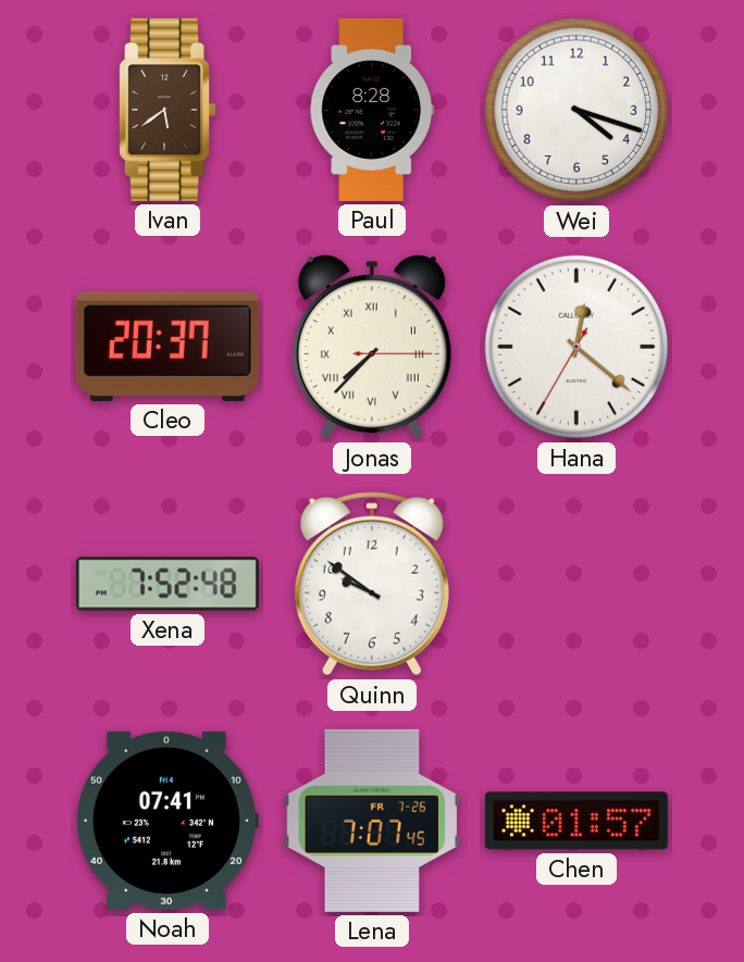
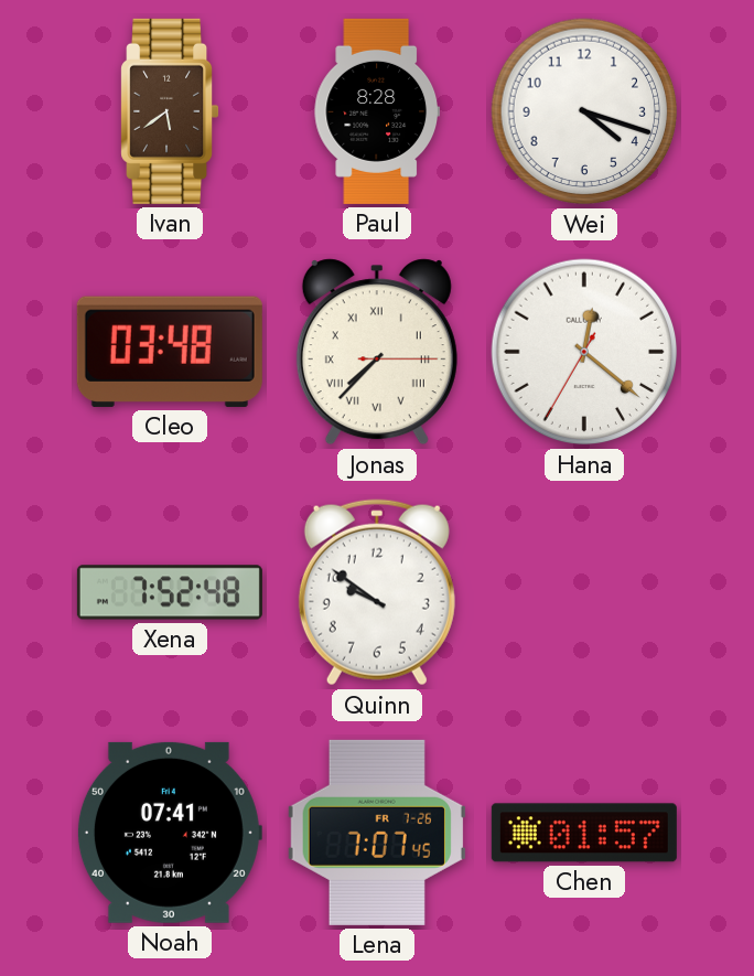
Cleo: 20:37 -> 03:48 (170, 352)
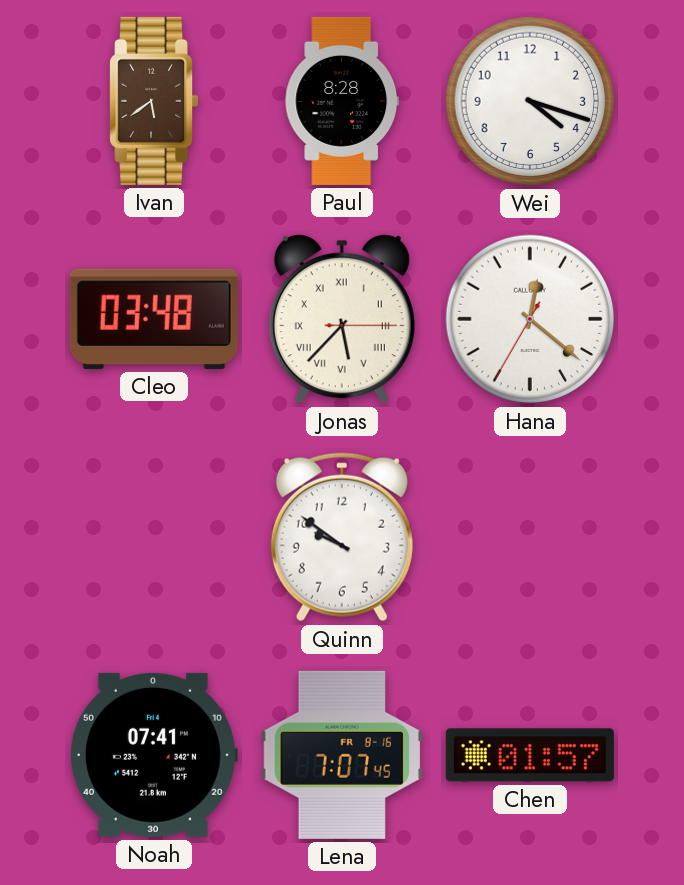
Jonas: 7:37 -> 5:37 (342, 319)
Xena: 7:52 -> none (170, 592)
Lena date: FR 7-26 -> FR 8-16 (342, 755)
